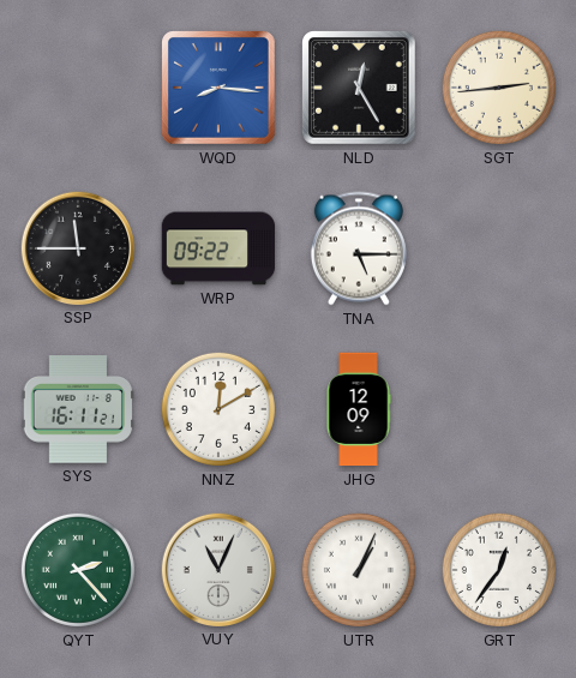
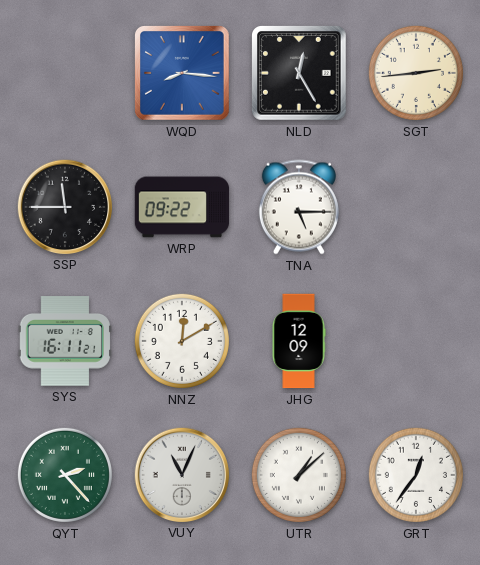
UTR: 1:04 -> 1:08 (299, 475)
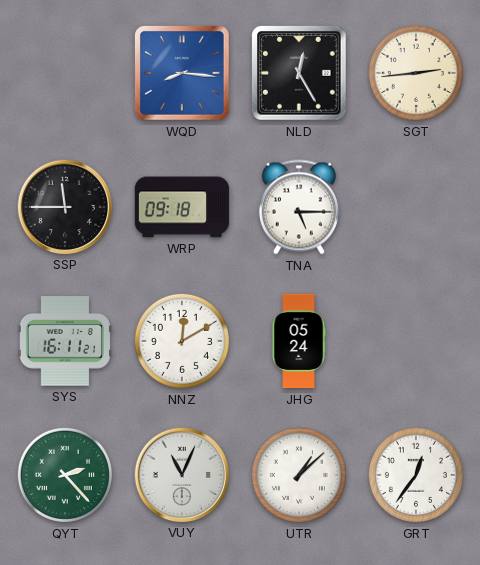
WRP: 09:22 -> 09:18 (182, 207)
JHG: 12:09 -> 05:24 (299, 341)
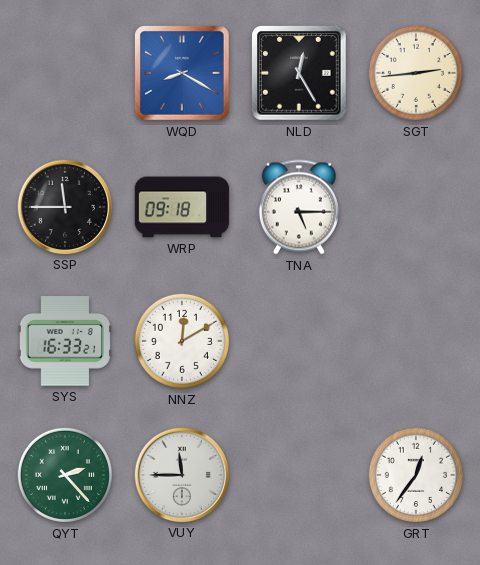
WQD: 8:16 -> 8:20 (183, 74)
SYS: 16:11 -> 16:33 (64, 341)
JHG: 05:24 -> none (299, 341)
VUY: 11:04 -> 11:45 (181, 474)
UTR: 1:08 -> none (299, 475)
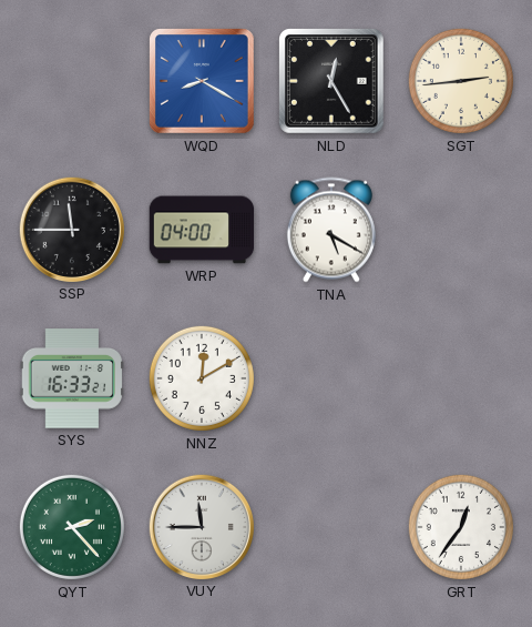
WRP: 09:18 -> 04:00 (202, 230)
TNA: 5:15 -> 5:20 (331, 230)
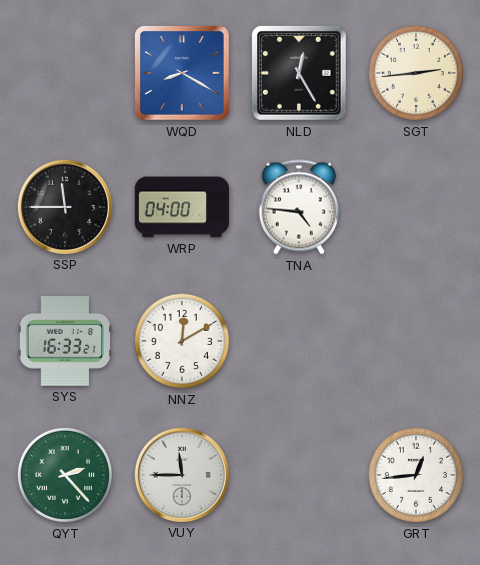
TNA: 5:20 -> 4:46 (299, 207)
GRT: 12:36 -> 12:44 (416, 475)
